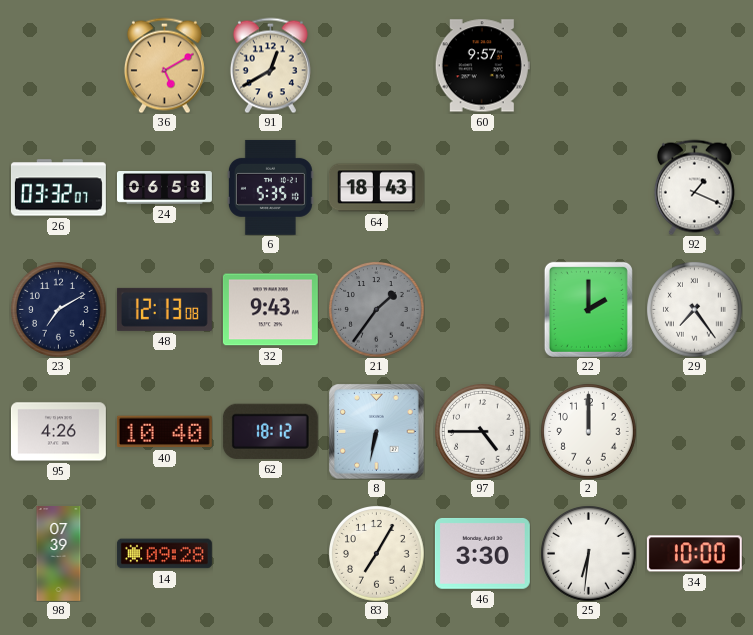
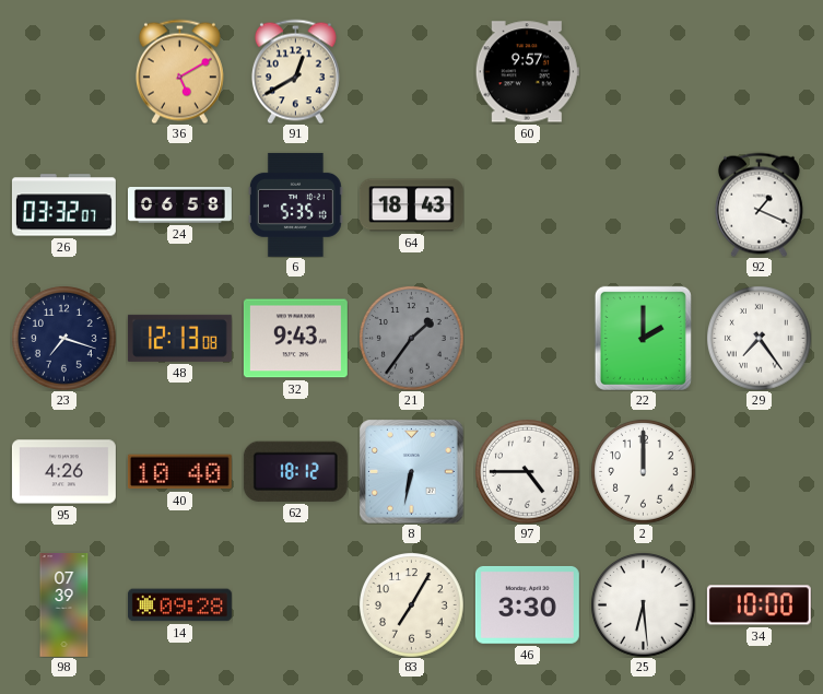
23: 7:10 -> 7:18 (64, 339)
25: 6:31 -> 6:29 (644, 605)
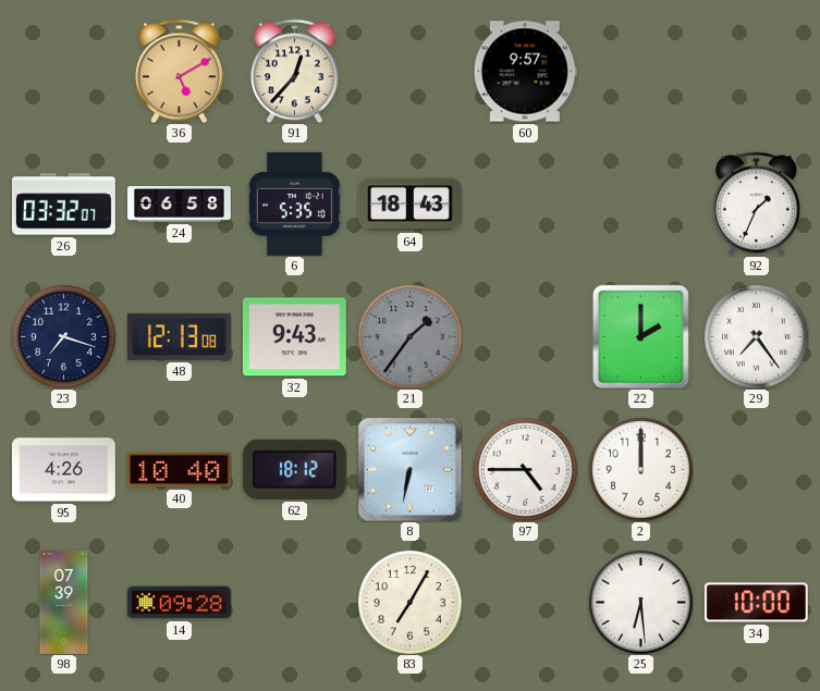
91: 12:40 -> 12:37 (294, 71)
92: 1:19 -> 1:34 (756, 203)
46: 3:30 -> none (527, 604)
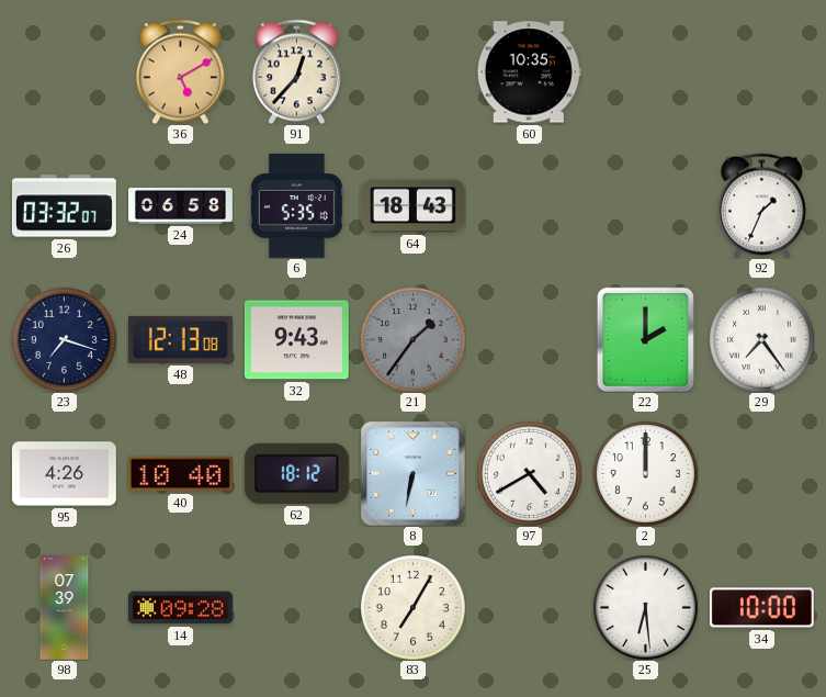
60: 9:57 -> 10:35 (529, 72)
97: 4:45 -> 4:40 (530, 474)
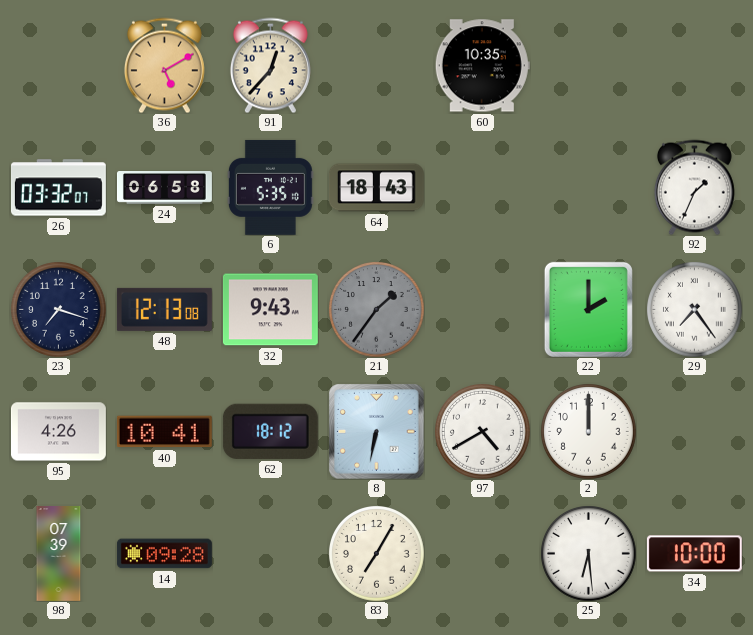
40: 10:40 -> 10:41 (164, 432)
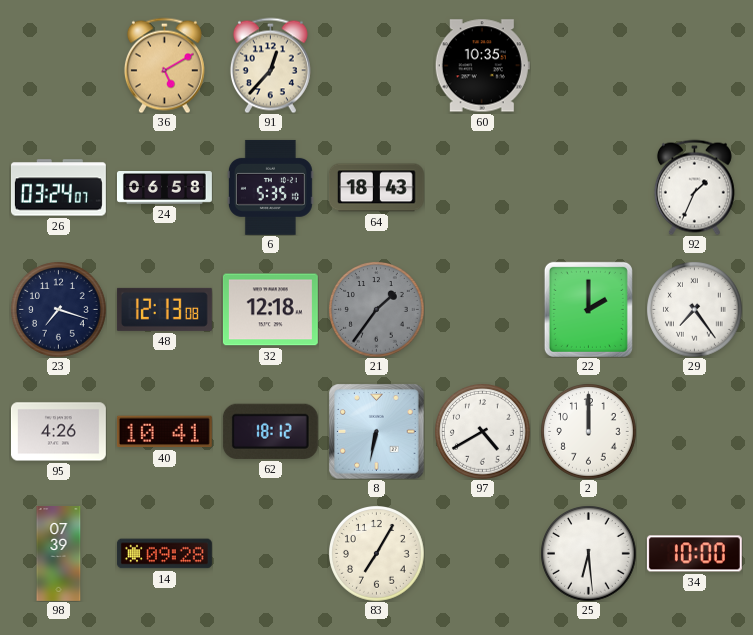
26: 03:32 -> 03:24 (58, 188)
32: 9:43 -> 12:18 (270, 310)
